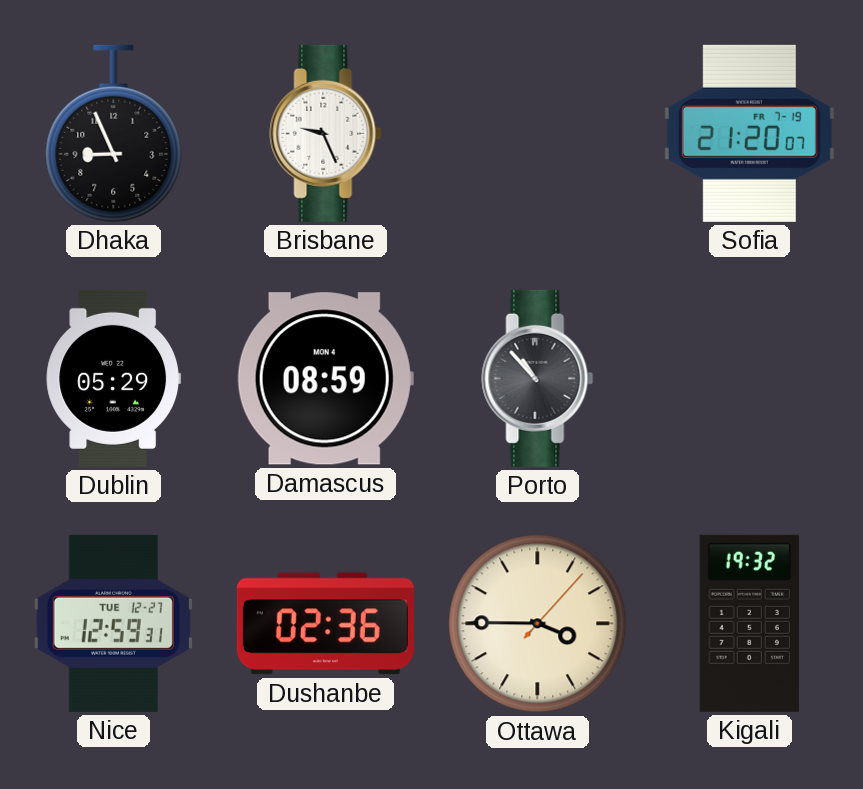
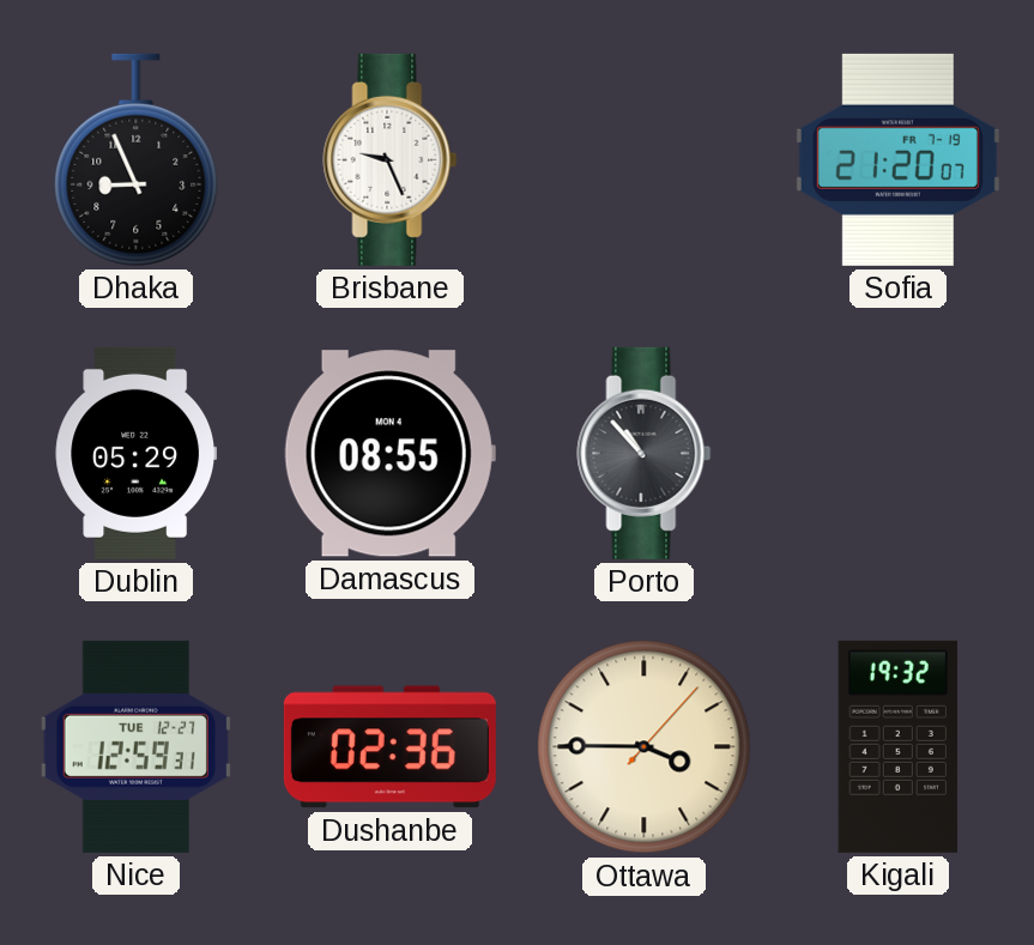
Damascus: 08:59 -> 08:55 (389, 454)
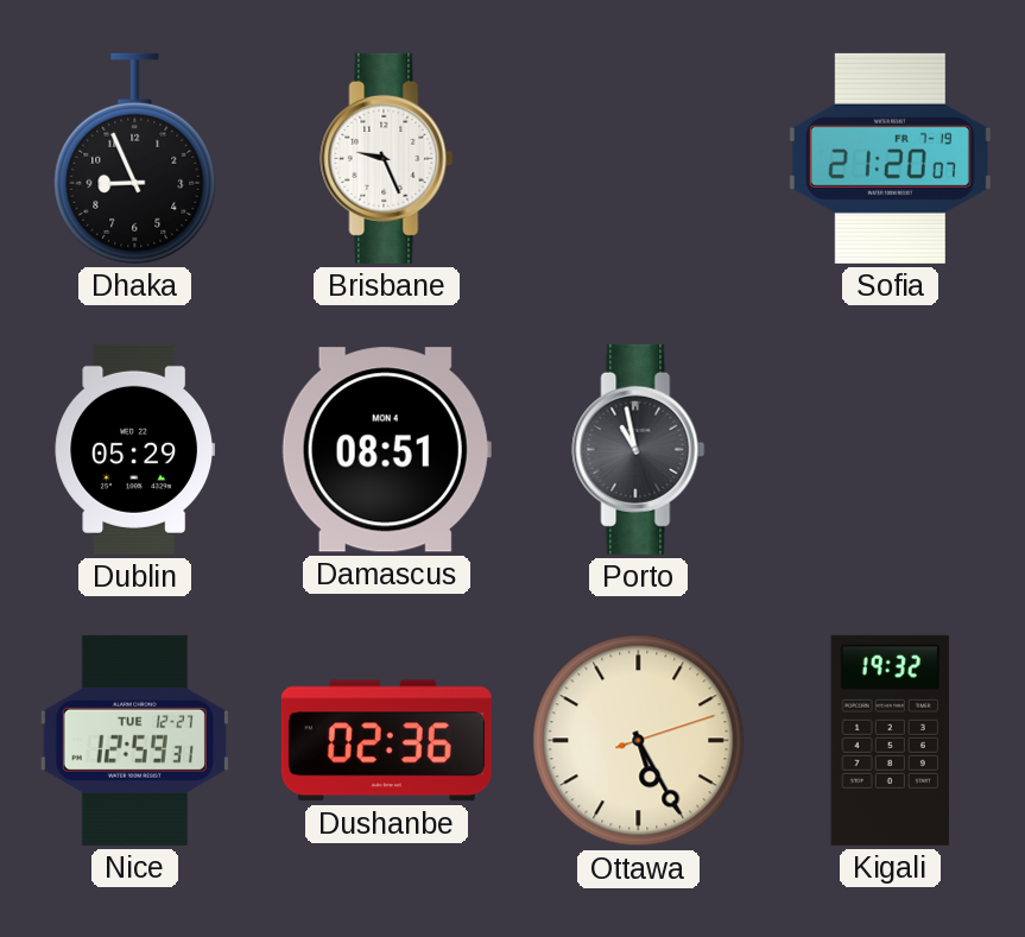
Damascus: 08:55 -> 08:51 (386, 450)
Porto: 10:53 -> 10:58 (639, 449)
Ottawa: 3:45 -> 5:25 (639, 741)
